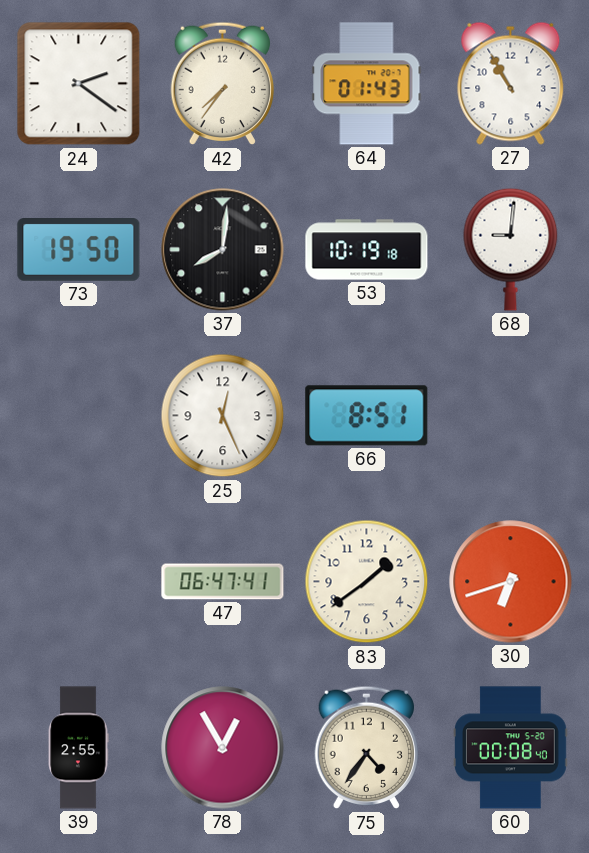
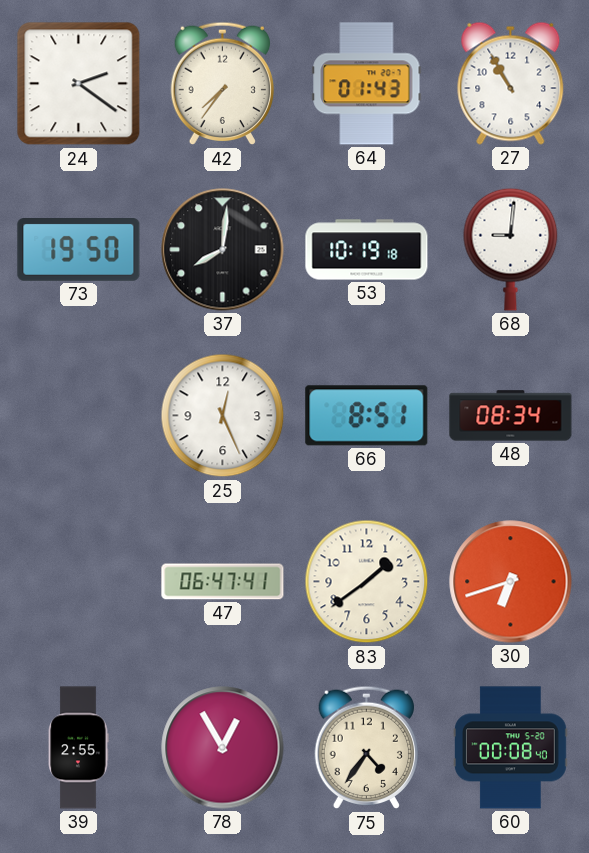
48: none -> 08:34 (511, 416)
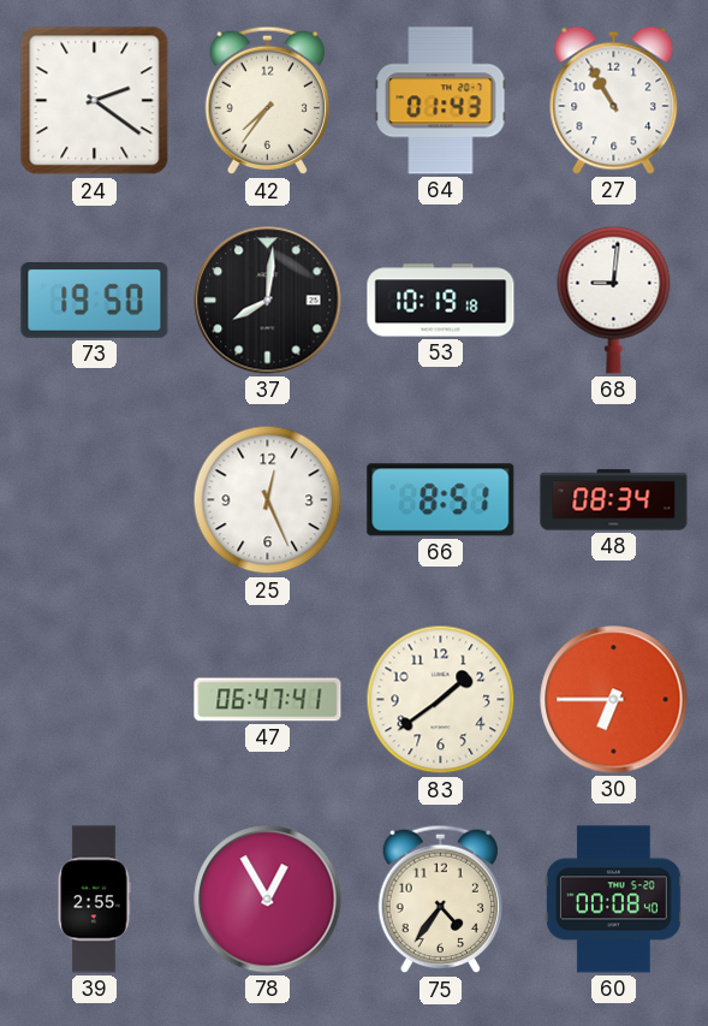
30: 6:42 -> 6:45 (614, 700)
